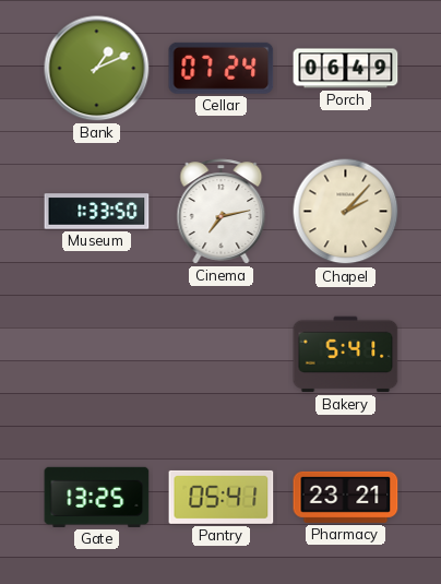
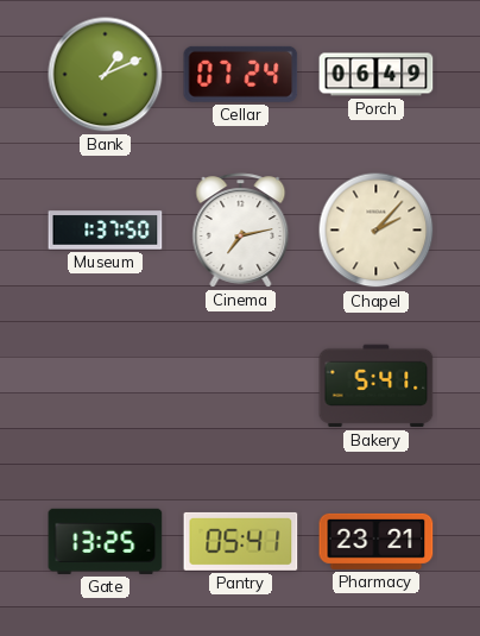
Museum: 1:33 -> 1:37 (106, 231)
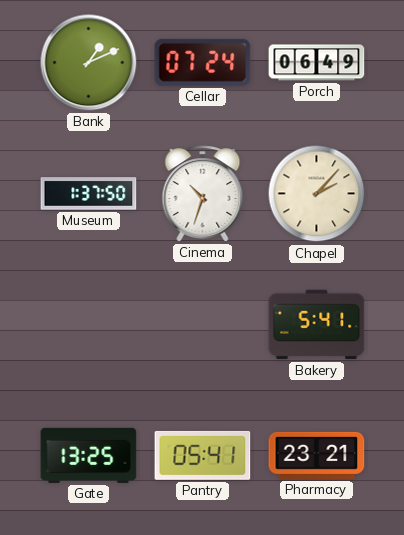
Cinema: 7:13 -> 10:33 (203, 194)
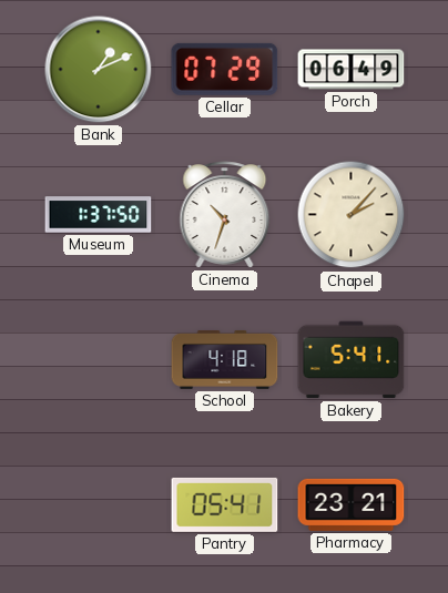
Cellar: 07:24 -> 07:29 (225, 69)
School: none -> 4:18 (225, 359)
Gate: 13:25 -> none (89, 455)
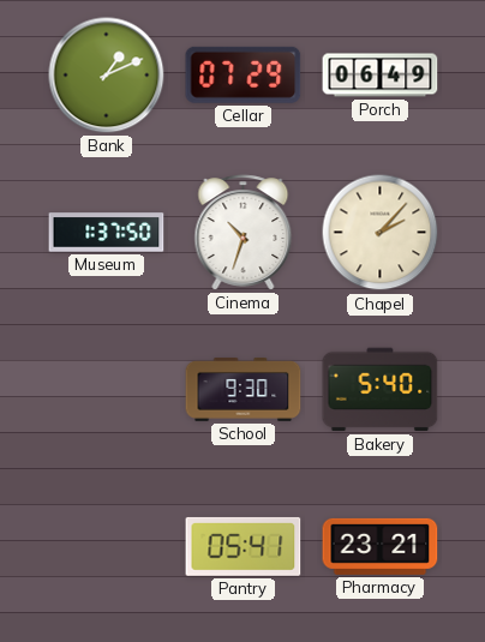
School: 4:18 -> 9:30 (244, 389)
Bakery: 5:41 -> 5:40 (381, 390)
